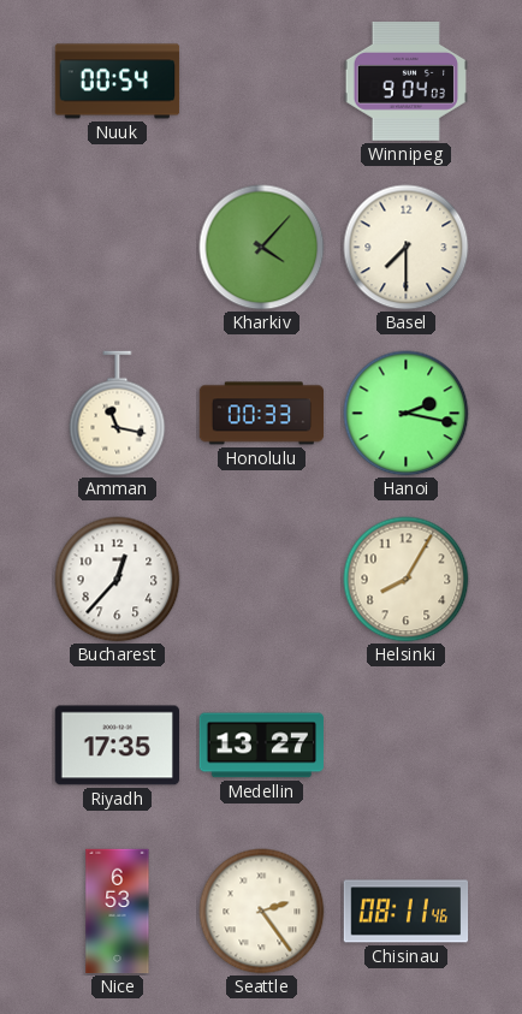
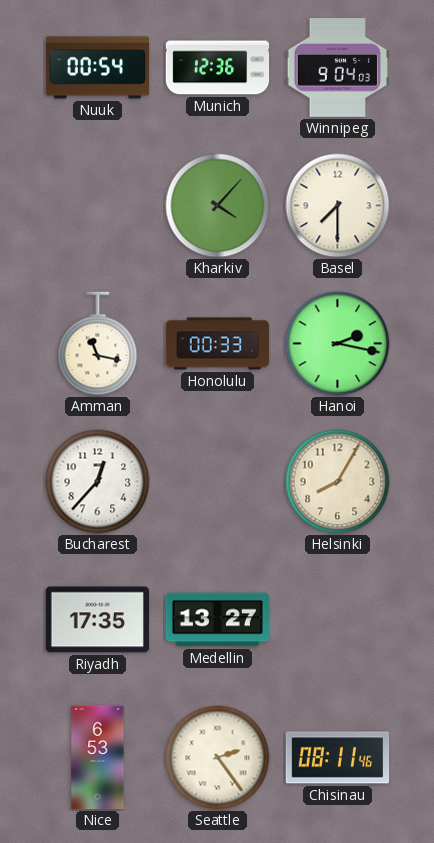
Munich: none -> 12:36 (218, 68)
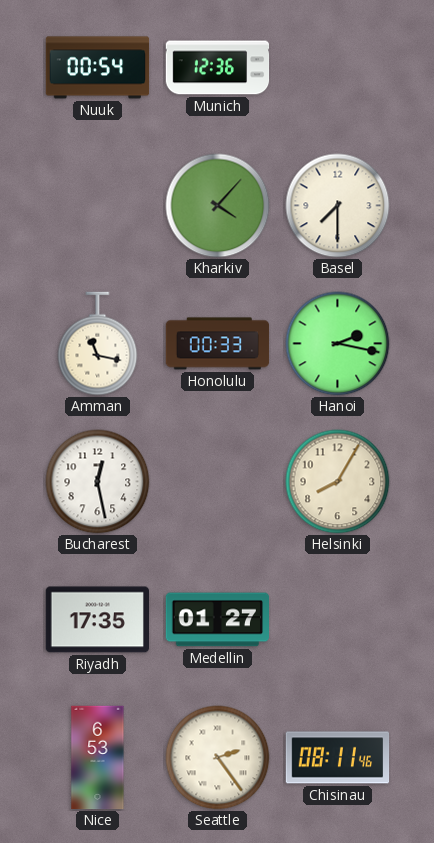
Winnipeg: 9:04 -> none (337, 68)
Bucharest: 12:37 -> 12:28 (98, 482)
Medellin: 13:27 -> 01:27 (218, 620)
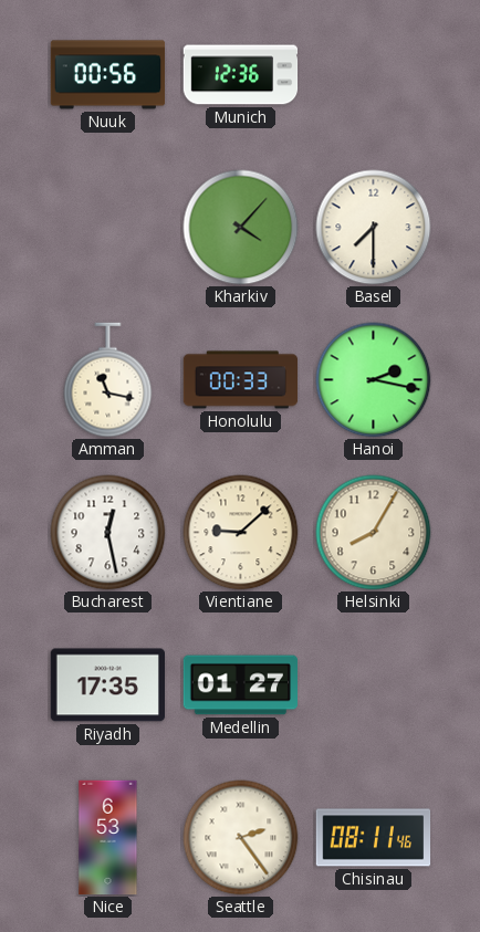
Nuuk: 00:54 -> 00:56 (108, 75)
Vientiane: none -> 9:08 (241, 533)
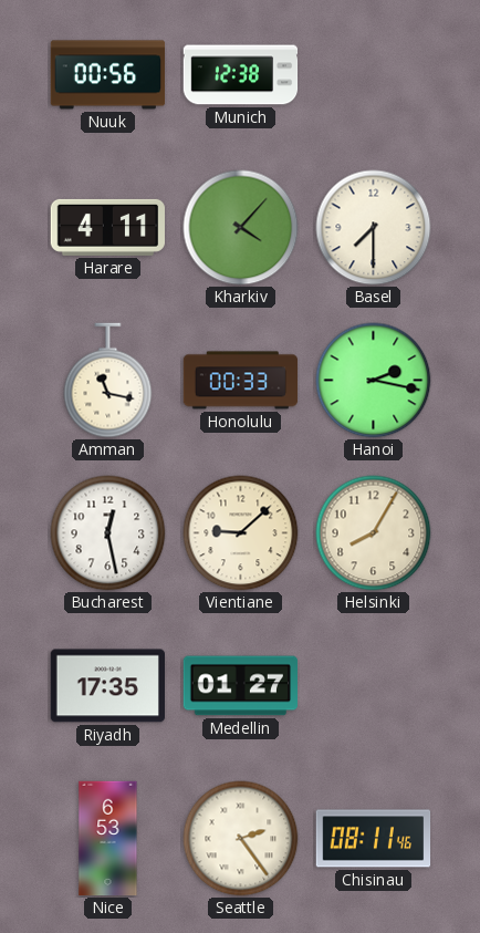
Munich: 12:36 -> 12:38 (241, 75)
Harare: none -> 4:11 (107, 227)
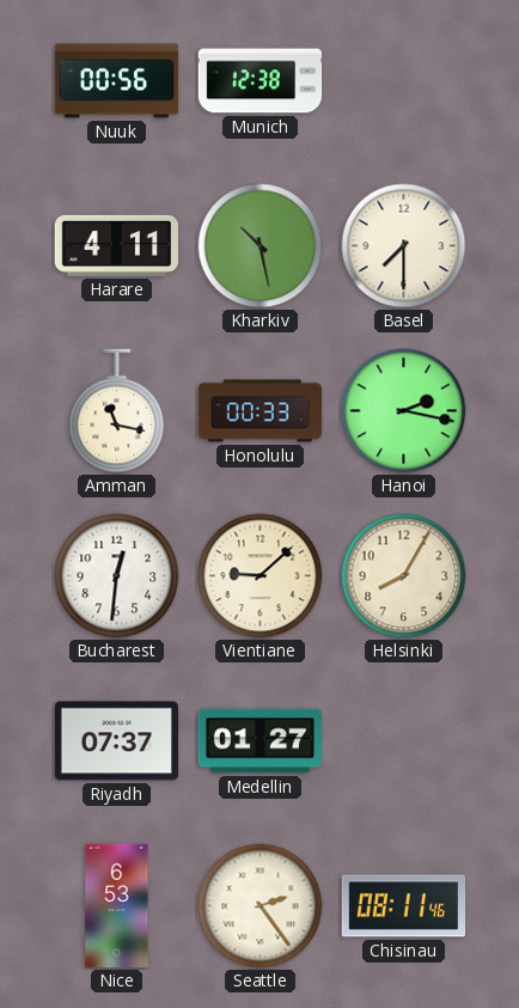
Kharkiv: 4:07 -> 10:28 (261, 246)
Bucharest: 12:28 -> 12:31 (117, 576)
Riyadh: 17:35 -> 07:37 (116, 741)
